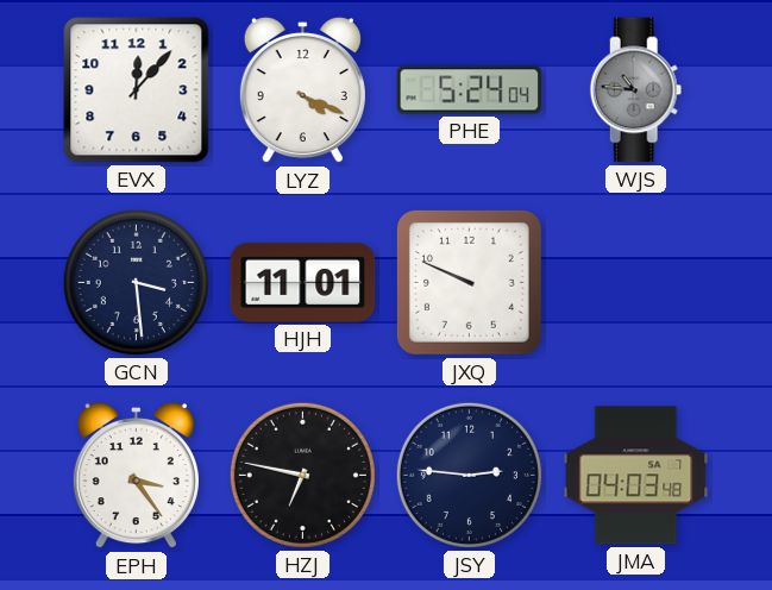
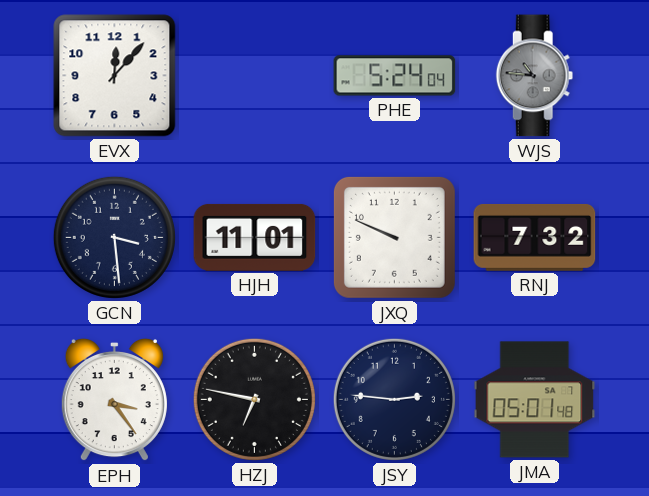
LYZ: 4:19 -> none (302, 90)
RNJ: none -> 7:32 (535, 237)
JMA: 04:03 -> 05:01 (535, 400)
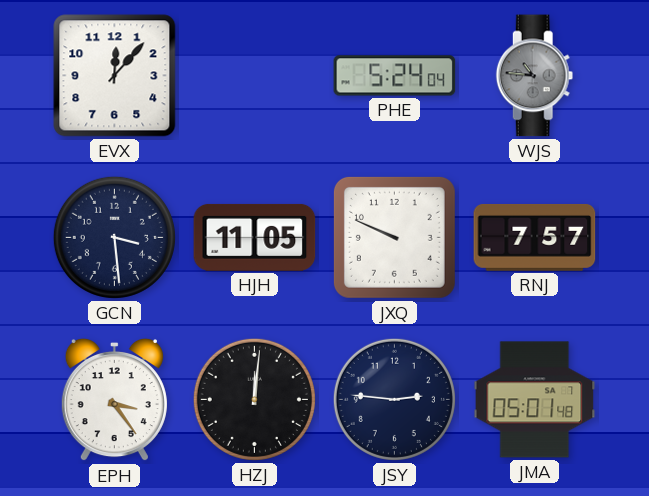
HJH: 11:01 -> 11:05 (255, 237)
RNJ: 7:32 -> 7:57 (535, 237)
HZJ: 6:47 -> 12:01 (254, 399)
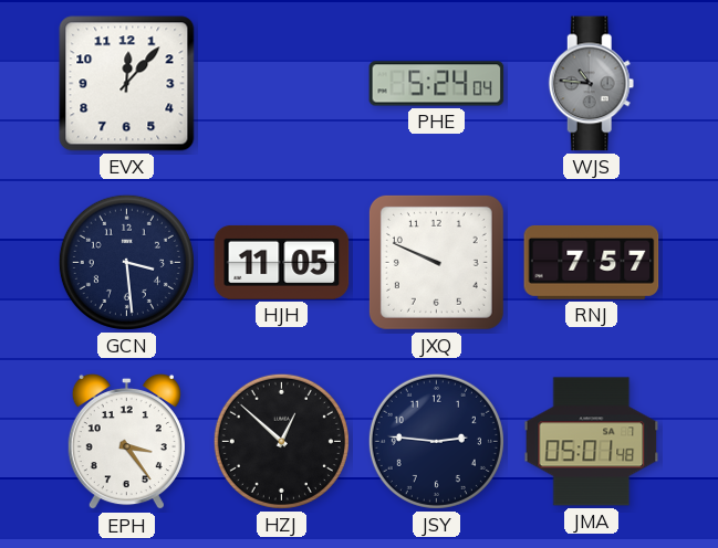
HZJ: 12:01 -> 12:52 (281, 441)
